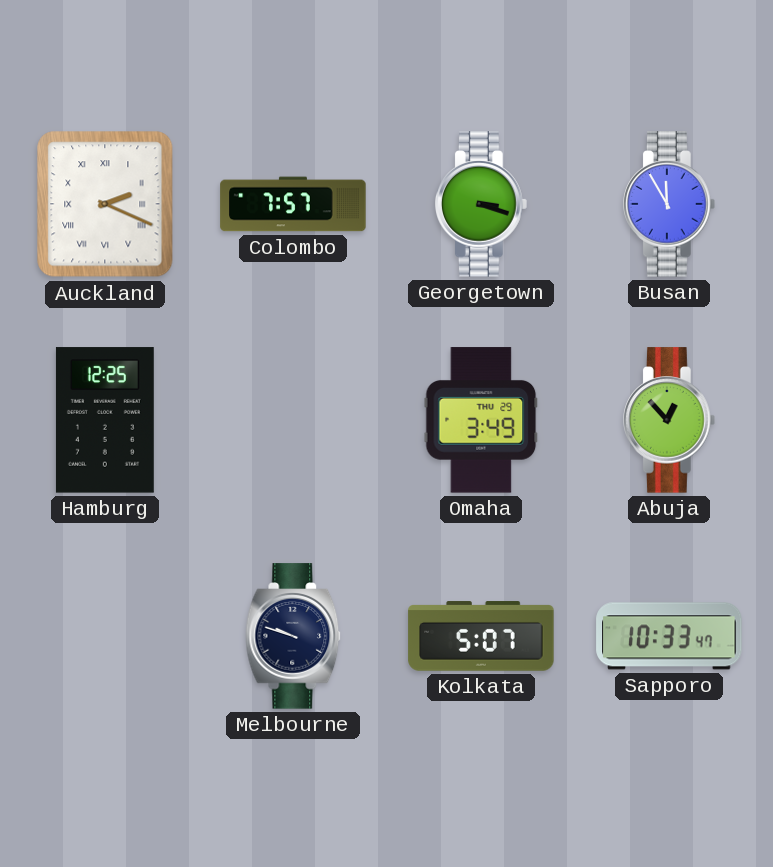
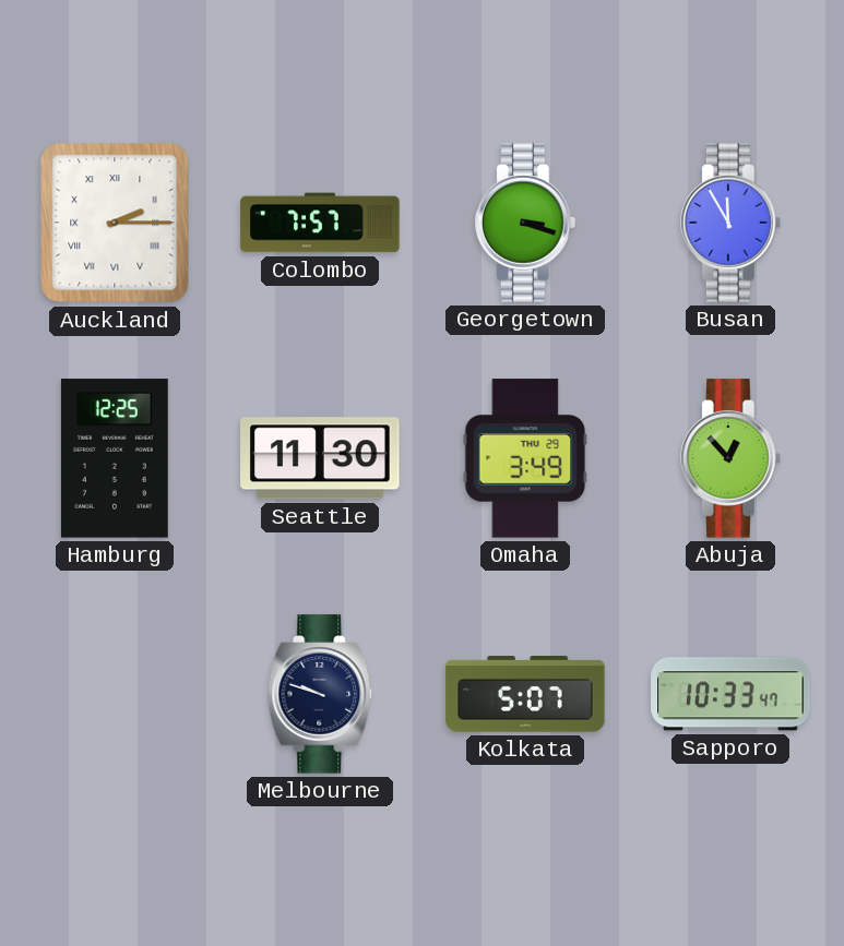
Auckland: 2:19 -> 2:15 (115, 223)
Seattle: none -> 11:30 (320, 458)
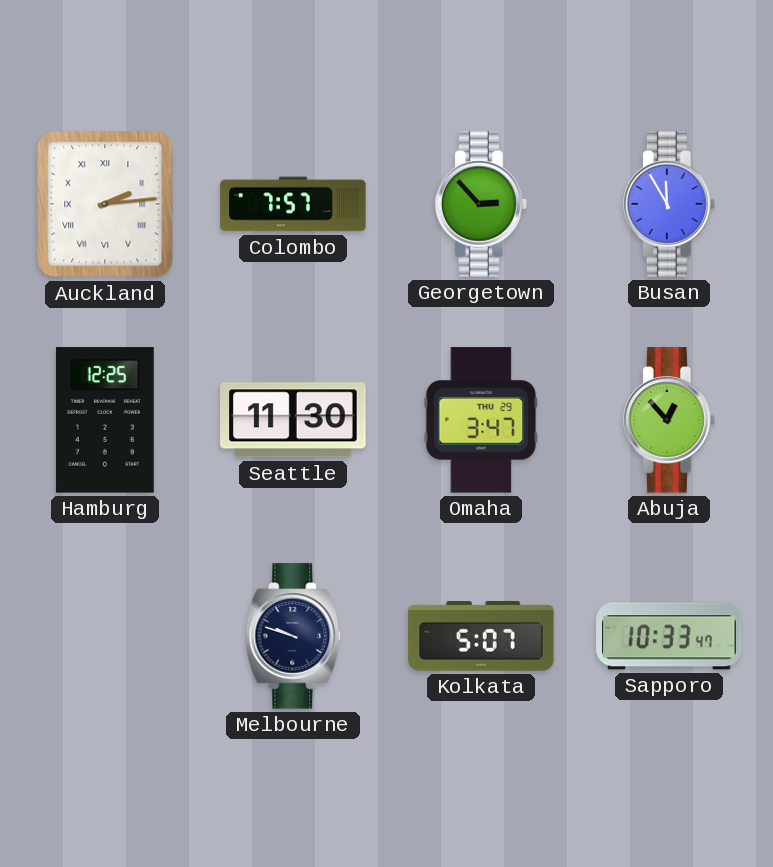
Auckland: 2:15 -> 2:14 (105, 204)
Georgetown: 3:18 -> 2:53 (482, 204)
Omaha: 3:49 -> 3:47 (481, 420)
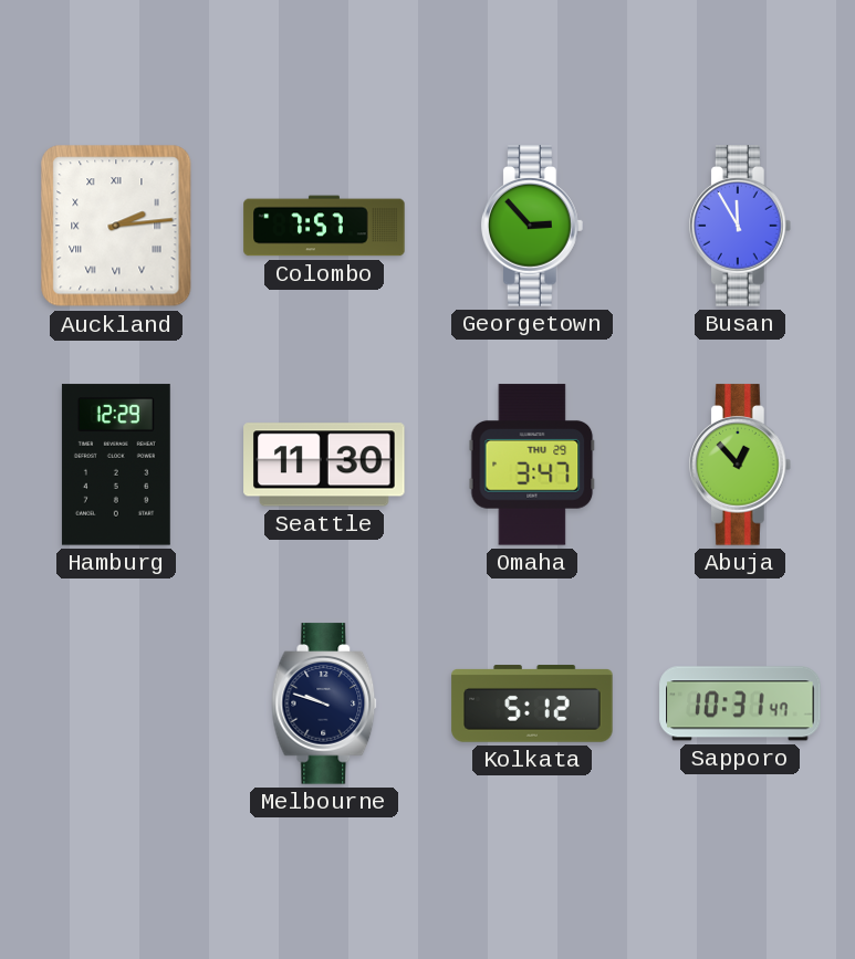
Hamburg: 12:25 -> 12:29 (116, 465)
Kolkata: 5:07 -> 5:12 (532, 703)
Sapporo: 10:33 -> 10:31 (740, 703)
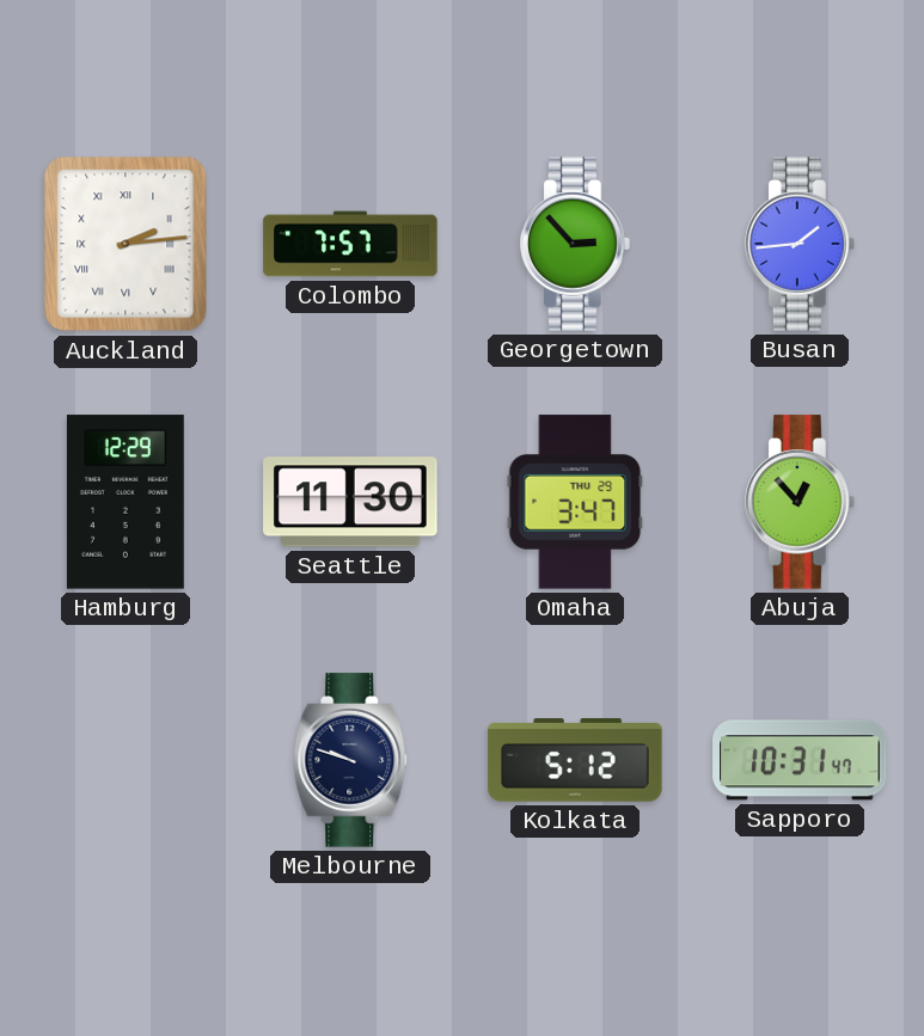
Busan: 11:55 -> 1:44 (801, 244)
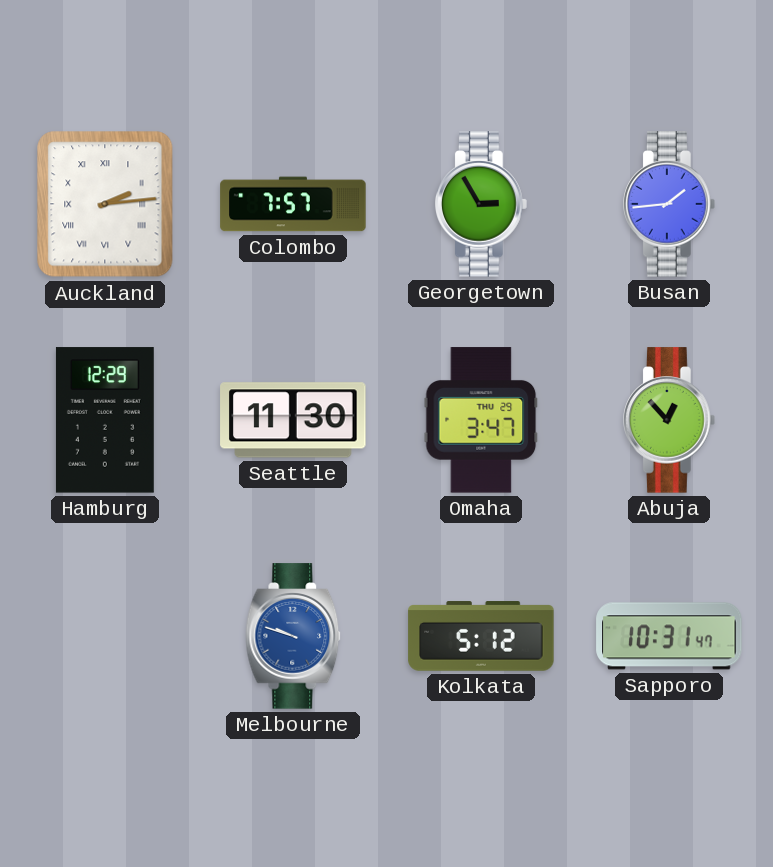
Georgetown: 2:53 -> 2:55 (482, 204)
Melbourne dial: navy -> blue (293, 636)
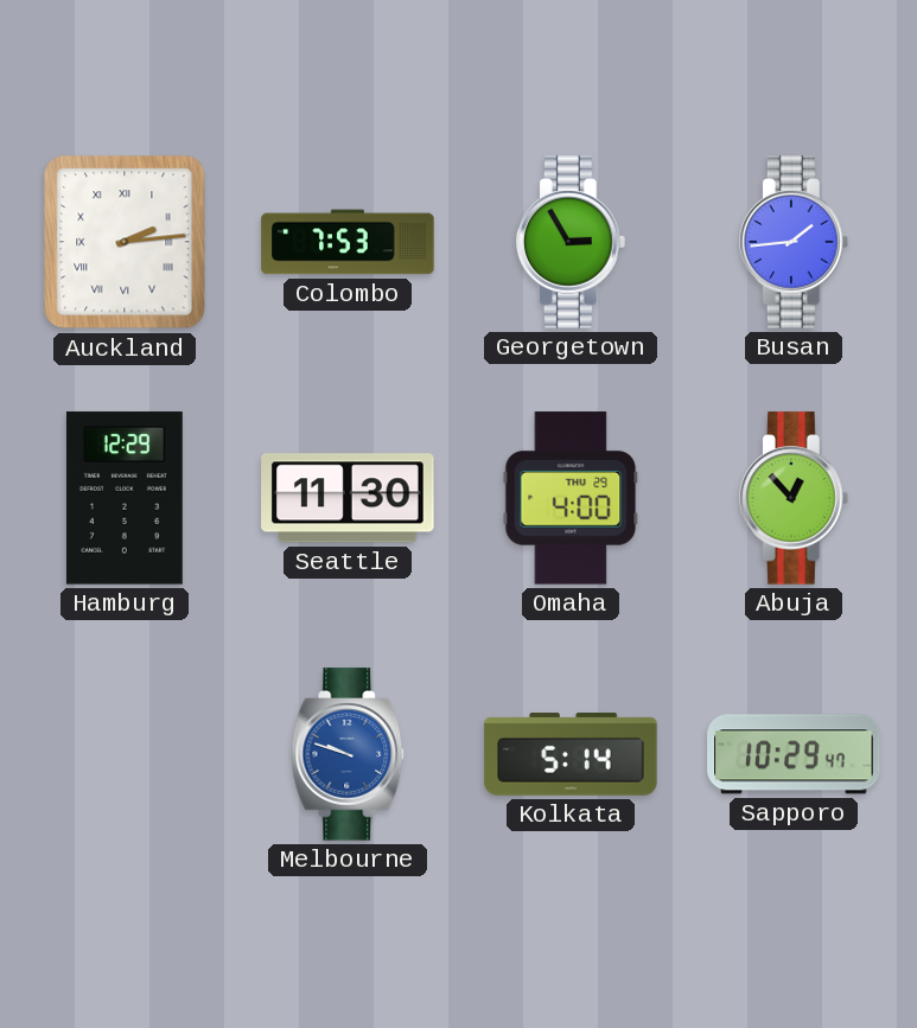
Colombo: 7:57 -> 7:53 (348, 242)
Omaha: 3:47 -> 4:00 (571, 498)
Kolkata: 5:12 -> 5:14 (571, 754)
Sapporo: 10:31 -> 10:29 (794, 754)
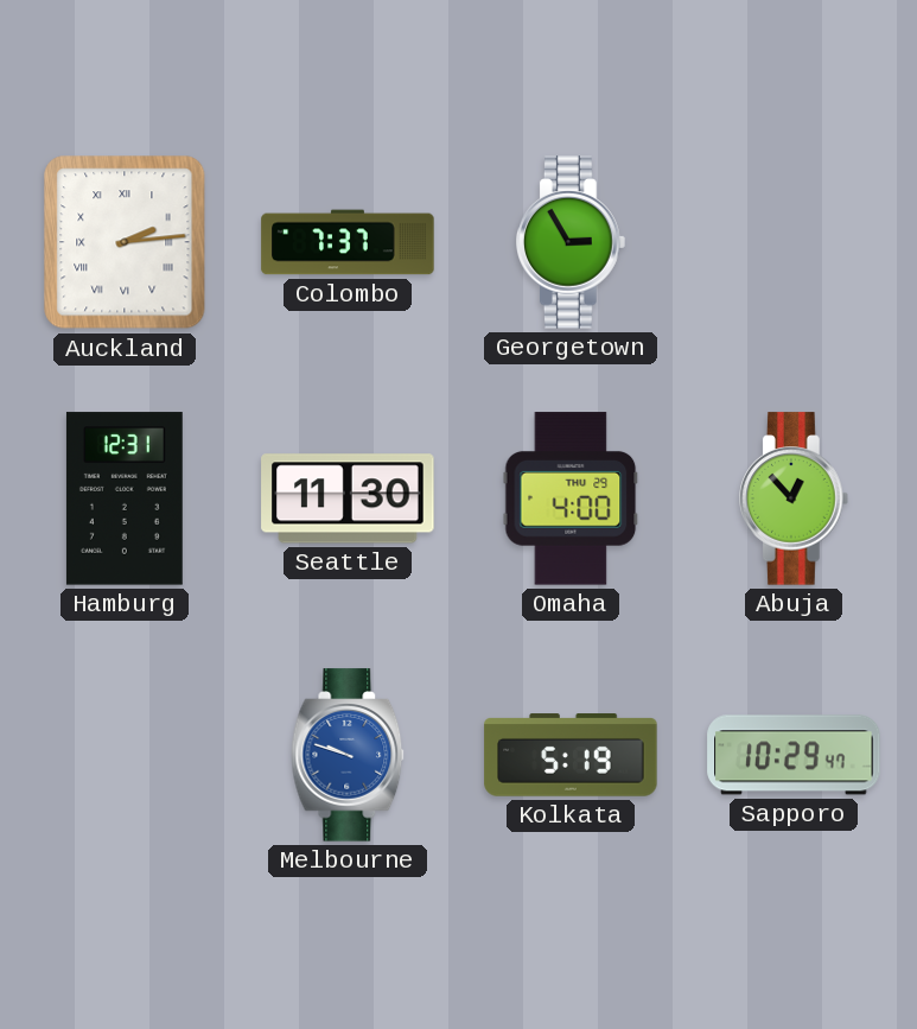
Colombo: 7:53 -> 7:37 (348, 242)
Busan: 1:44 -> none (795, 242)
Hamburg: 12:29 -> 12:31 (125, 498)
Kolkata: 5:14 -> 5:19 (571, 755)
